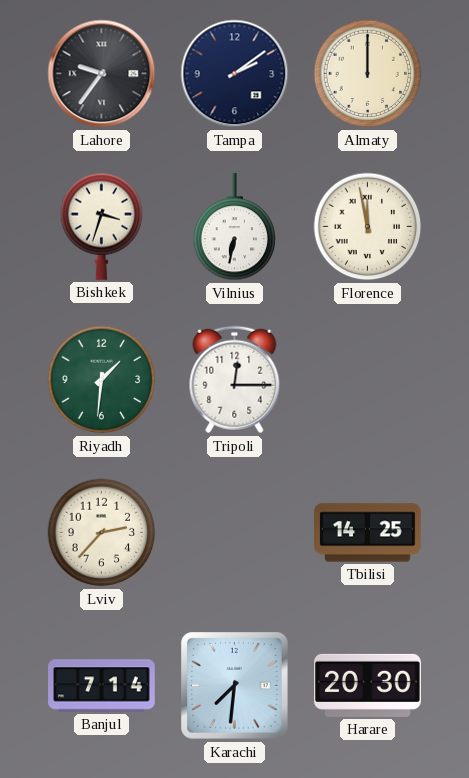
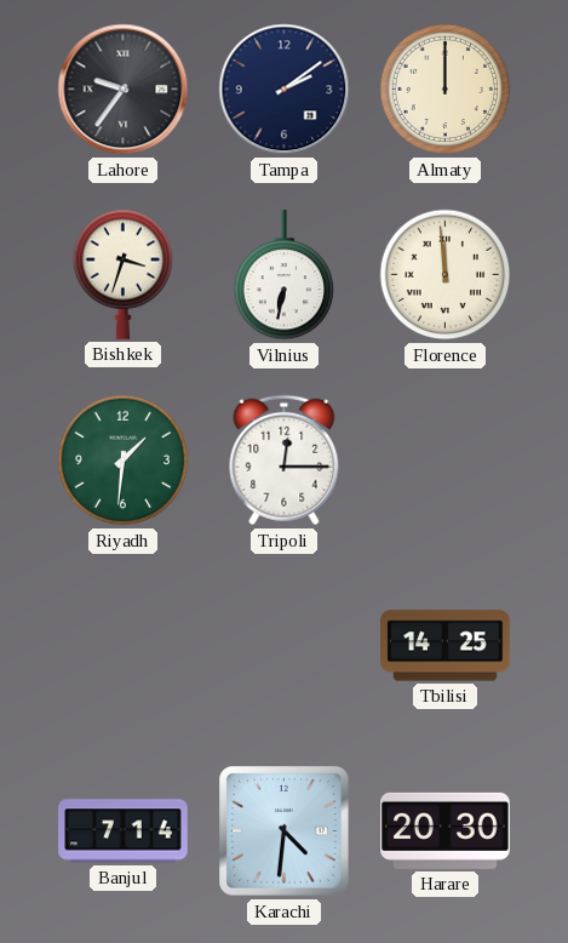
Florence: 11:58 -> 11:59 (446, 275)
Lviv: 2:37 -> none (102, 533)
Karachi: 7:31 -> 4:31 (285, 831)
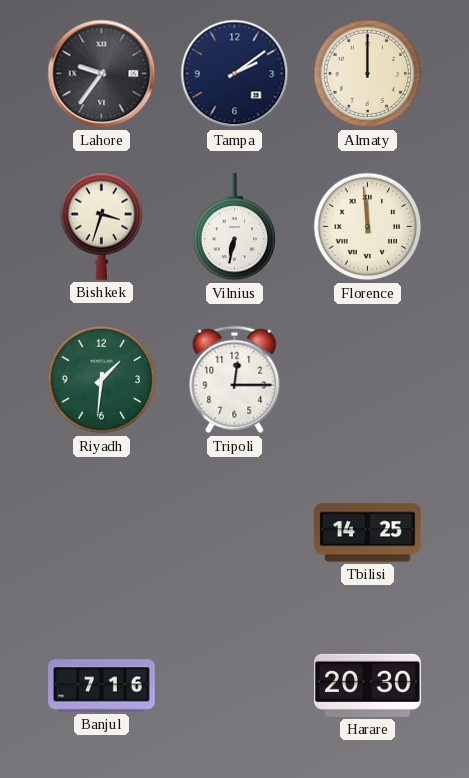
Banjul: 7:14 -> 7:16 (102, 686)
Karachi: 4:31 -> none (285, 831)
